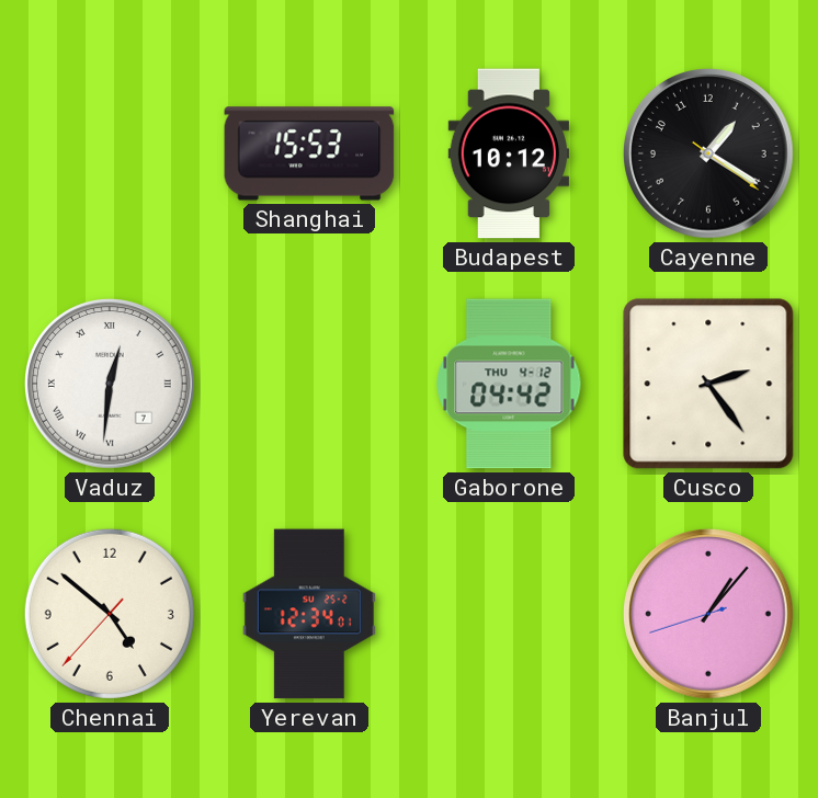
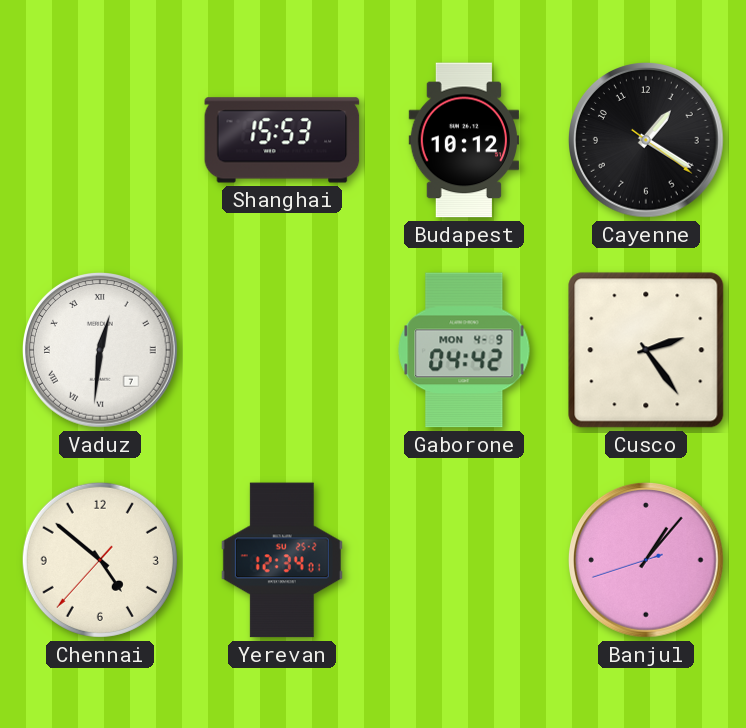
Gaborone date: THU 4-12 -> MON 4-9 (464, 350)
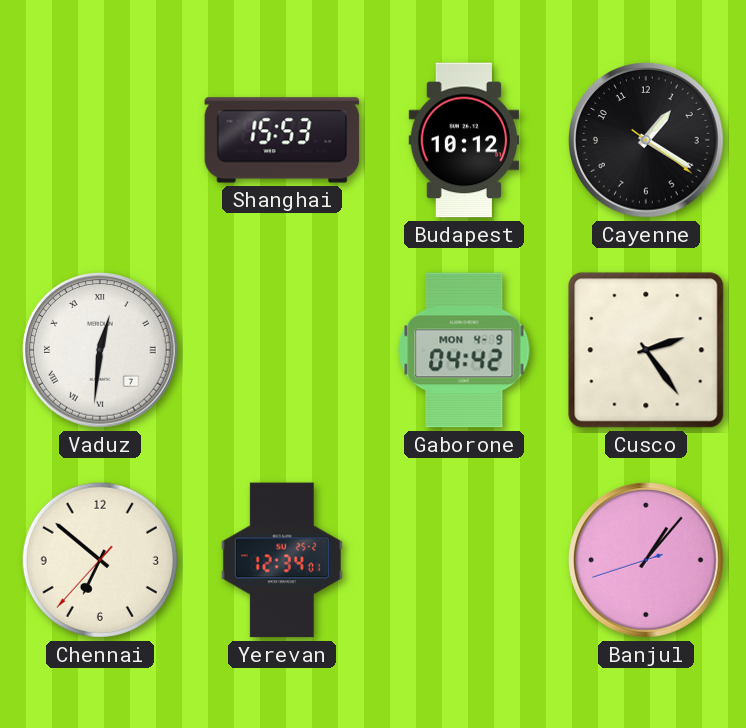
Chennai: 4:51 -> 6:51 (100, 560)
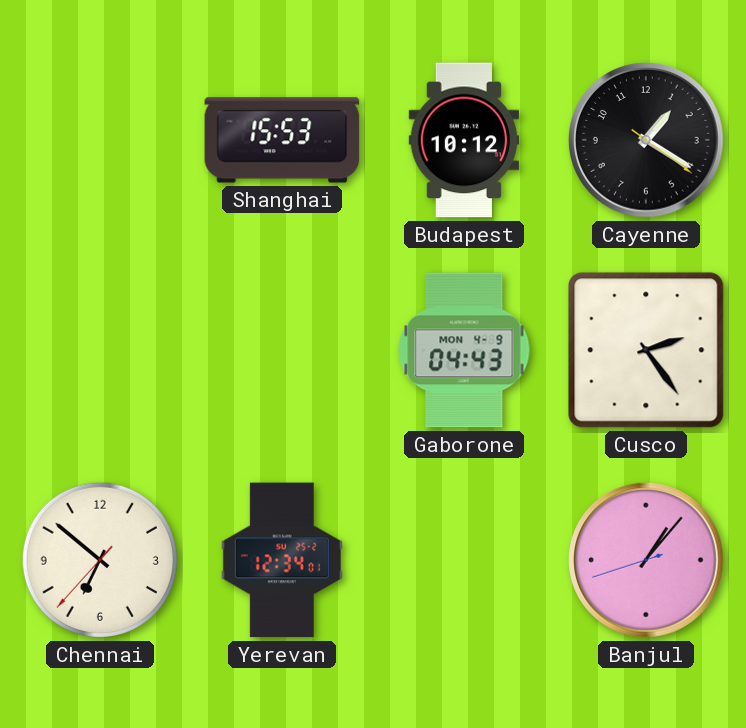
Vaduz: 12:31 -> none (101, 351)
Gaborone: 04:42 -> 04:43 (464, 350)
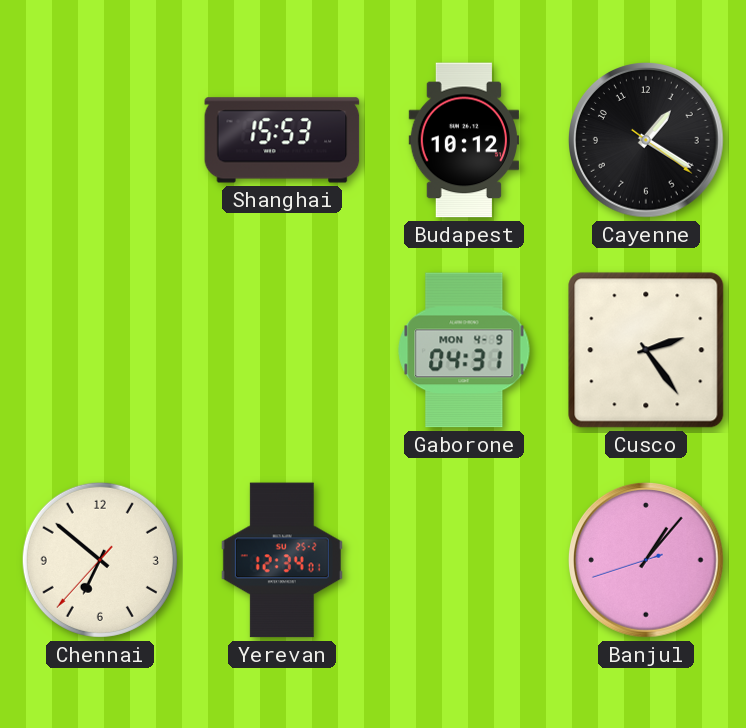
Gaborone: 04:43 -> 04:31 (464, 350)
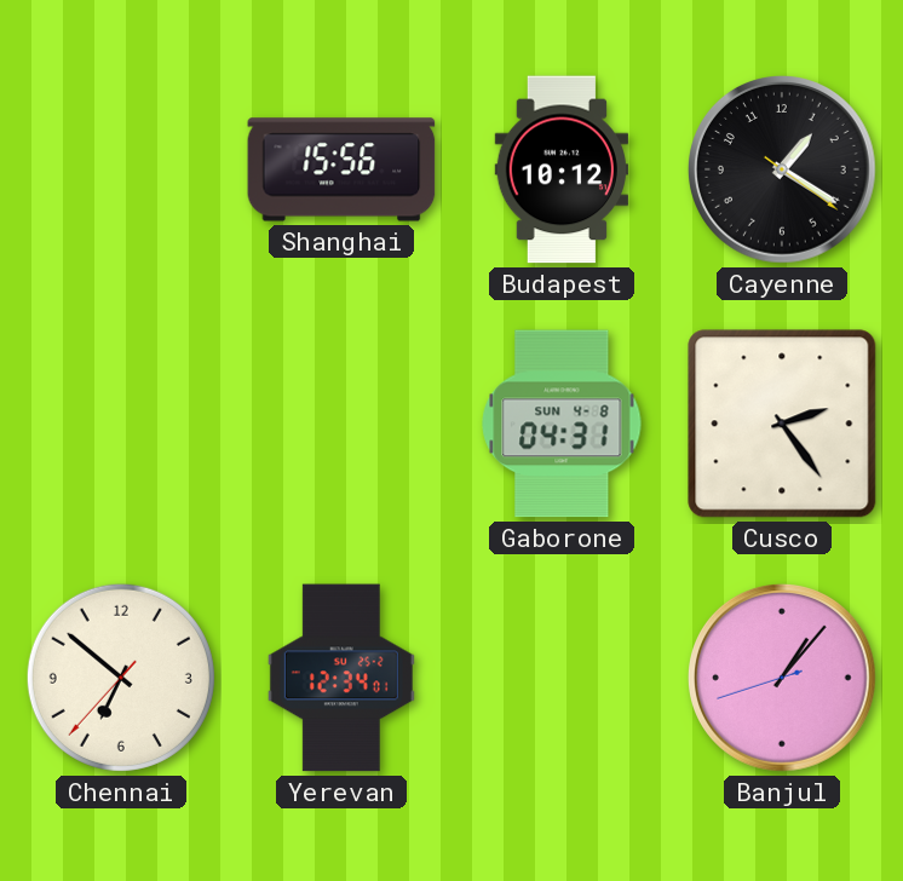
Shanghai: 15:53 -> 15:56 (341, 169)
Gaborone date: MON 4-9 -> SUN 4-8 (562, 424)
